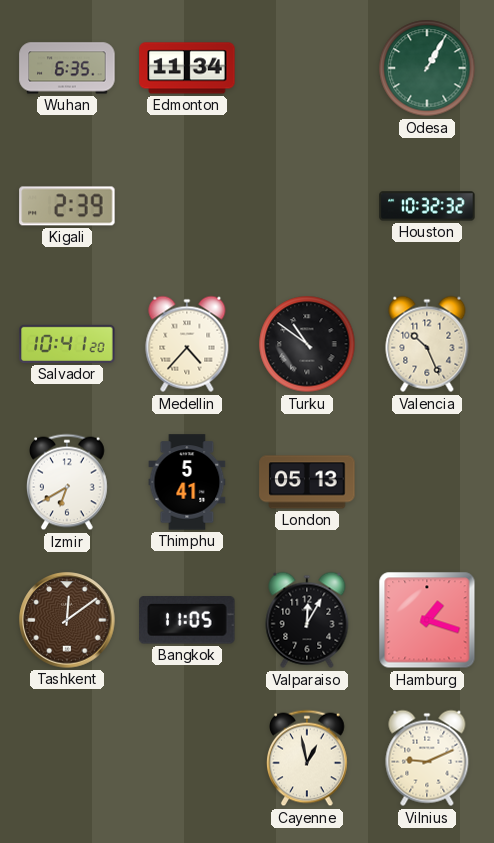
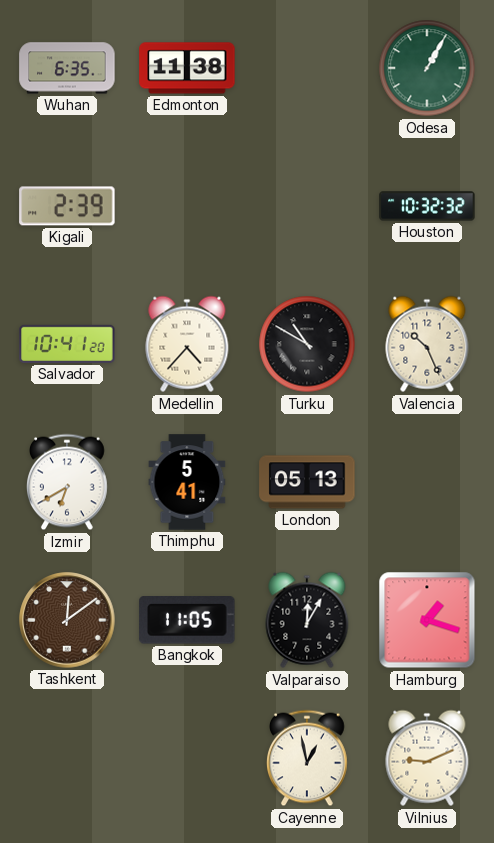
Edmonton: 11:34 -> 11:38 (187, 68)
Turku: 10:51 -> 10:50 (307, 344)
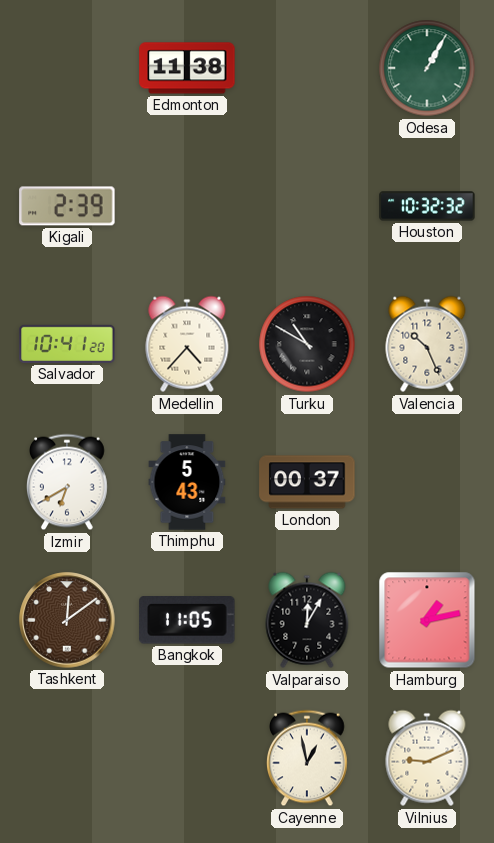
Wuhan: 6:35 -> none (67, 68)
Thimphu: 5:41 -> 5:43 (187, 482)
London: 05:13 -> 00:37 (307, 482)
Hamburg: 1:18 -> 1:13 (427, 620)
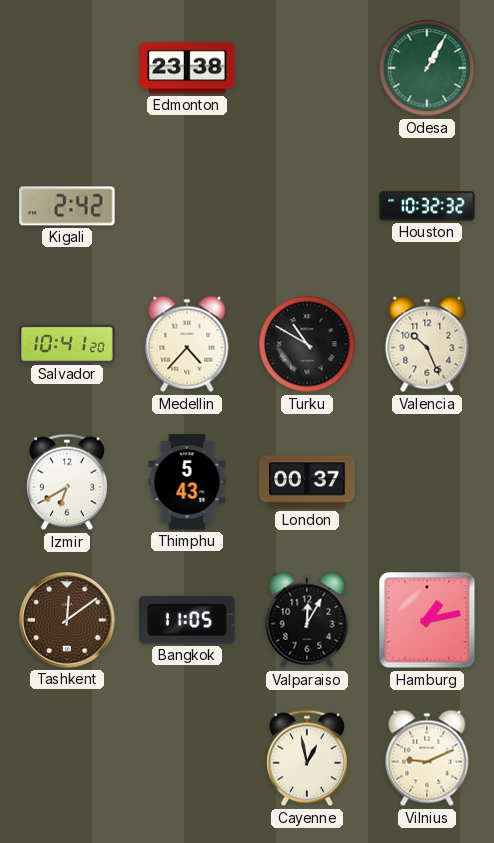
Edmonton: 11:38 -> 23:38 (187, 68)
Kigali: 2:39 -> 2:42 (67, 206)
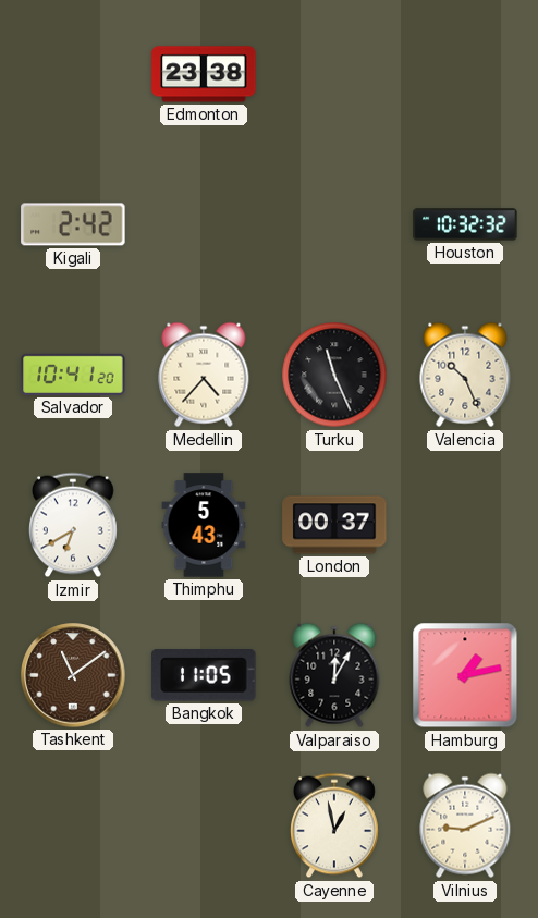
Odesa: 1:05 -> none (427, 68)
Turku: 10:50 -> 11:26 (334, 375)
Tashkent: 12:09 -> 11:09 (73, 675)
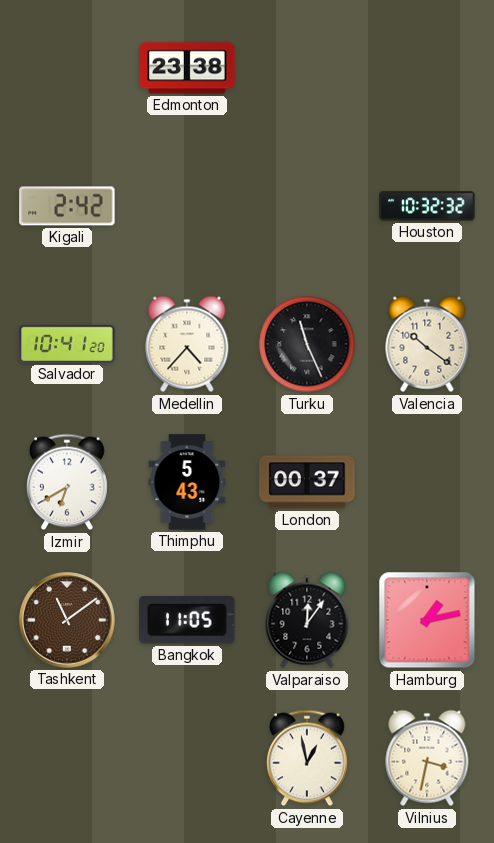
Valencia: 10:26 -> 10:21 (427, 344)
Valparaiso: 12:05 -> 12:06 (307, 620)
Vilnius: 9:11 -> 3:32 (427, 758)
